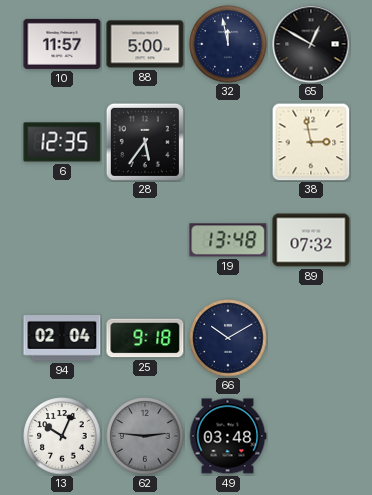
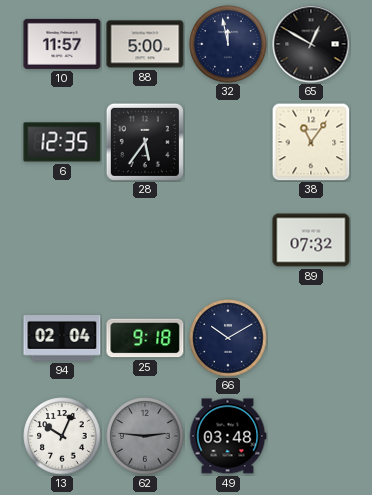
38: 2:58 -> 11:06 (311, 142)
19: 13:48 -> none (228, 240)
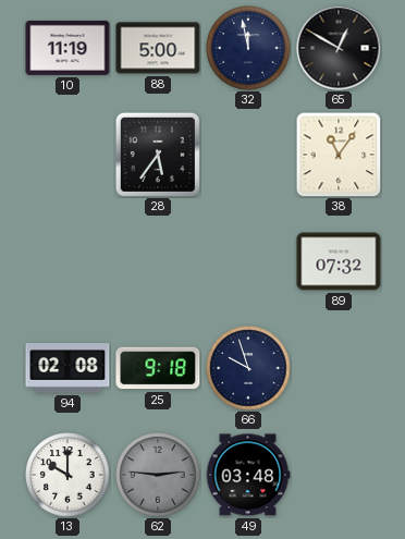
10: 11:57 -> 11:19 (67, 48)
6: 12:35 -> none (62, 142)
94: 02:04 -> 02:08 (67, 369)
66: 10:10 -> 9:57 (248, 368)
13: 10:04 -> 10:00 (67, 475)
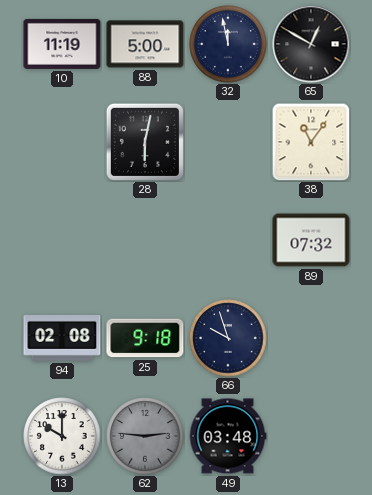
28: 5:36 -> 6:02 (145, 142)
